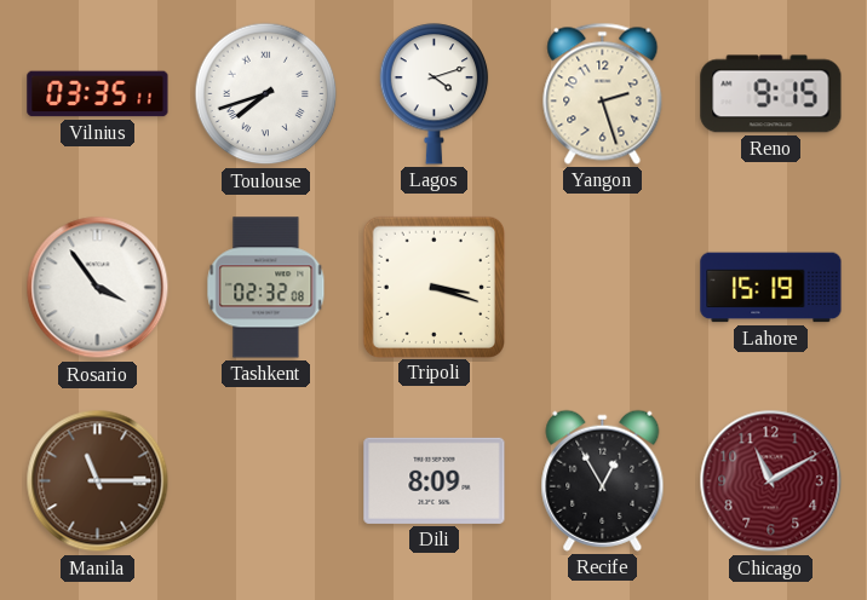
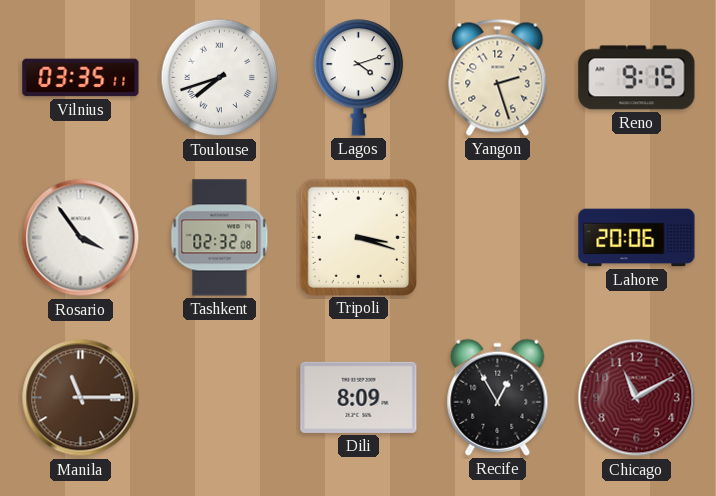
Lahore: 15:19 -> 20:06 (637, 238)
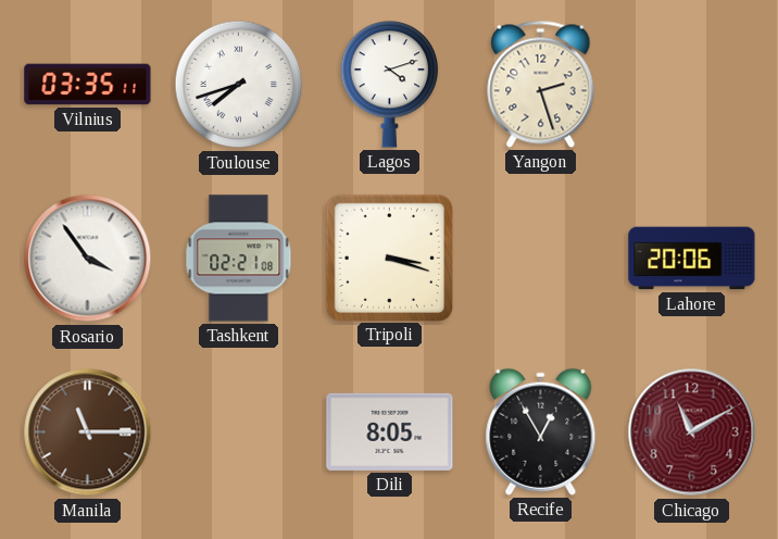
Reno: 9:15 -> none (637, 78)
Tashkent: 02:32 -> 02:21 (239, 259)
Dili: 8:09 -> 8:05 (390, 431)
